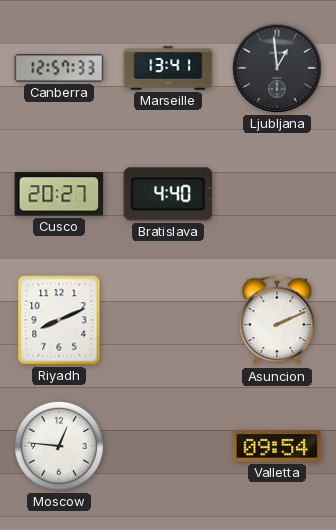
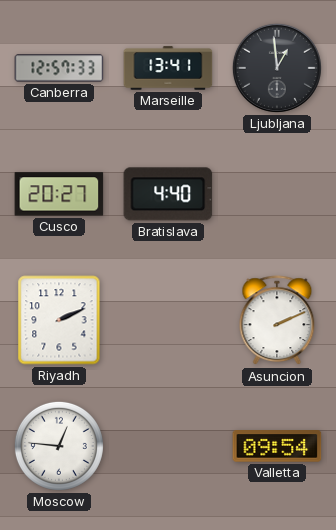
Riyadh: 8:11 -> 2:11 (59, 320)
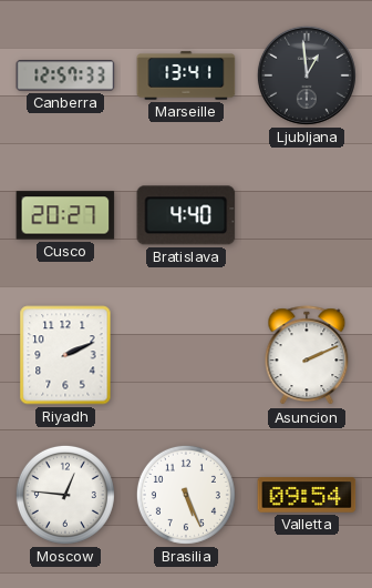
Brasilia: none -> 5:26 (186, 495)
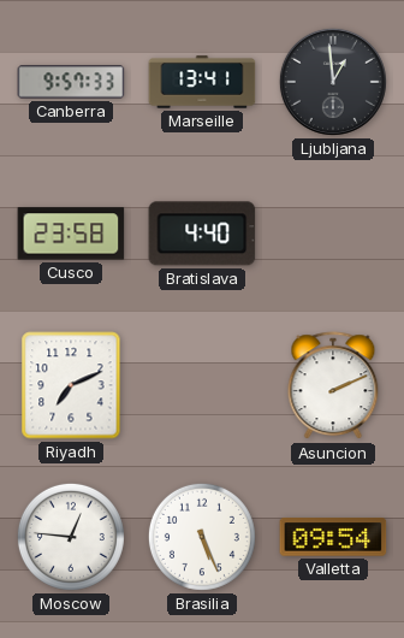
Canberra: 12:57 -> 9:57 (71, 82)
Cusco: 20:27 -> 23:58 (71, 234)
Riyadh: 2:11 -> 7:11 (71, 385)
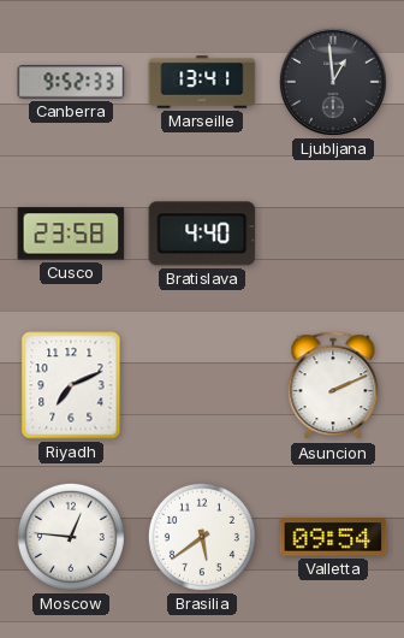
Canberra: 9:57 -> 9:52 (71, 82)
Brasilia: 5:26 -> 5:39 (202, 537)
